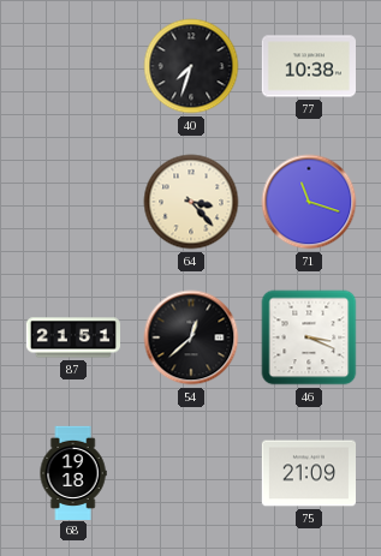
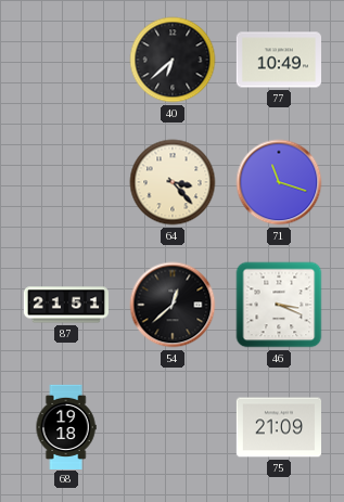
40: 7:33 -> 6:38 (173, 60)
77: 10:38 -> 10:49 (278, 60)
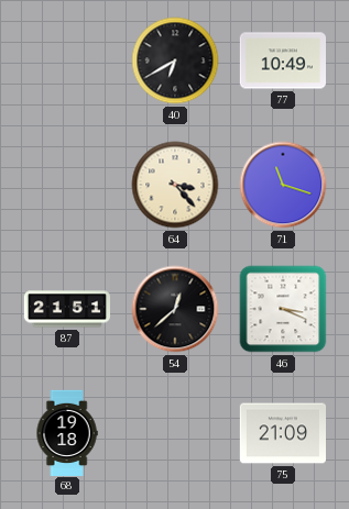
40: 6:38 -> 6:40 (175, 60)
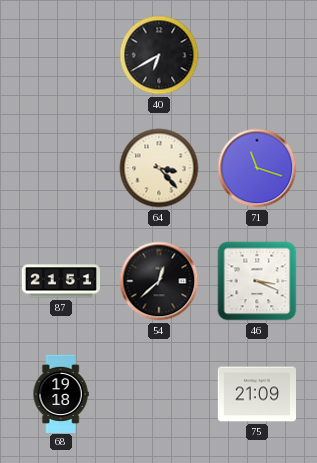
77: 10:49 -> none (282, 60)
